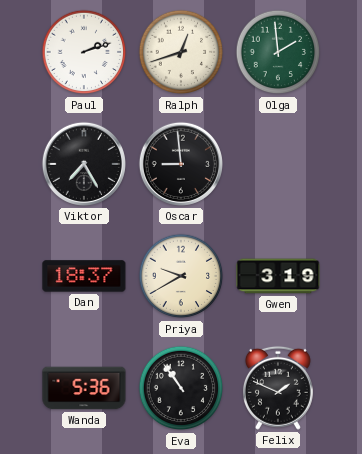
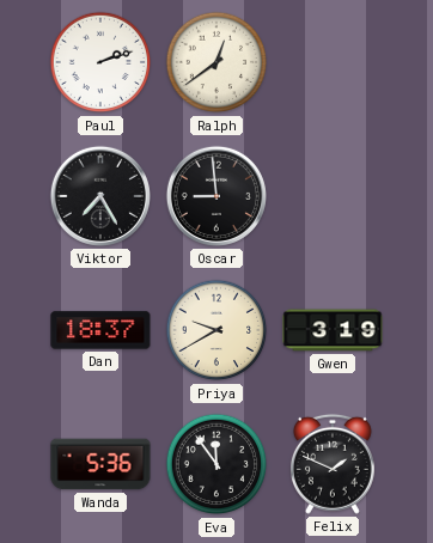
Ralph: 12:42 -> 12:39 (216, 62)
Olga: 1:59 -> none (278, 52)
Eva: 10:54 -> 11:54 (216, 464)
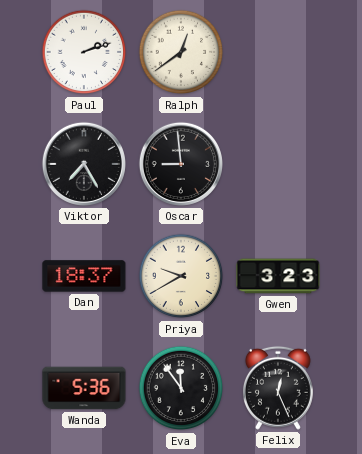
Gwen: 3:19 -> 3:23 (278, 276)
Felix: 1:49 -> 12:26 (278, 388)
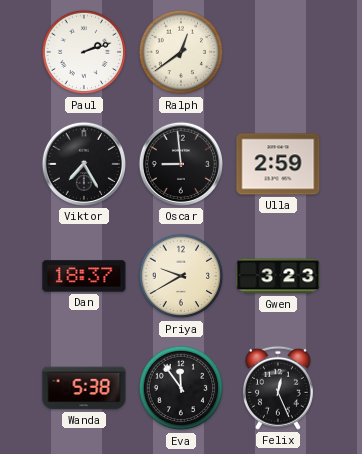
Ulla: none -> 2:59 (278, 164)
Wanda: 5:36 -> 5:38 (84, 388)
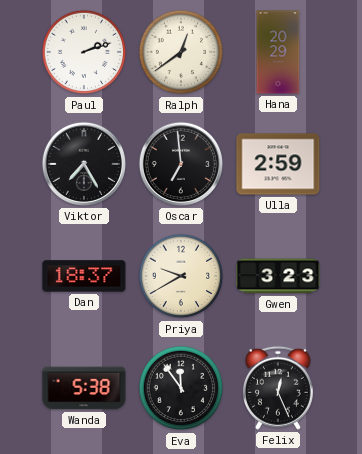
Hana: none -> 20:29 (278, 52)
Oscar: 8:59 -> 6:59 (181, 164)
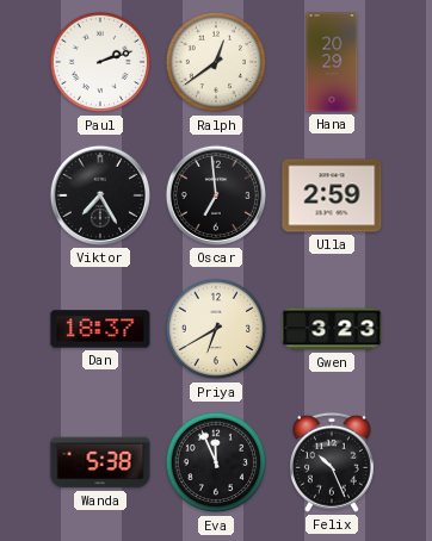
Priya: 9:40 -> 6:40 (216, 329)
Eva: 11:54 -> 11:56 (216, 462)
Felix: 12:26 -> 10:26 (332, 462)
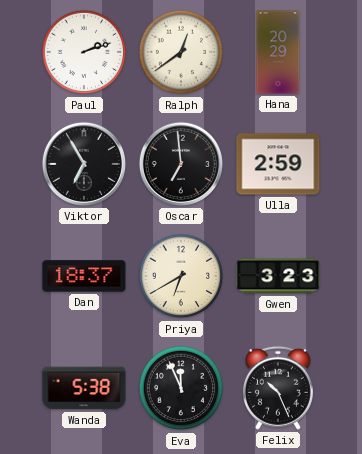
Viktor: 7:25 -> 6:55 (84, 164)
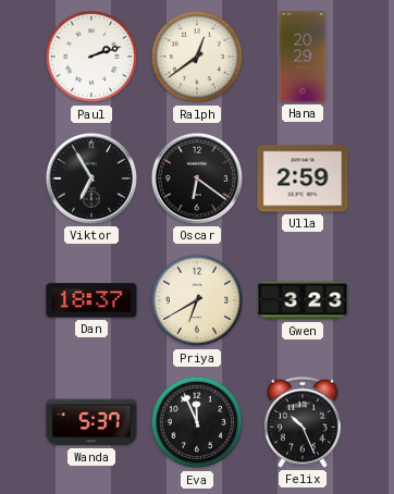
Oscar: 6:59 -> 6:21 (197, 178)
Wanda: 5:38 -> 5:37 (91, 422)
